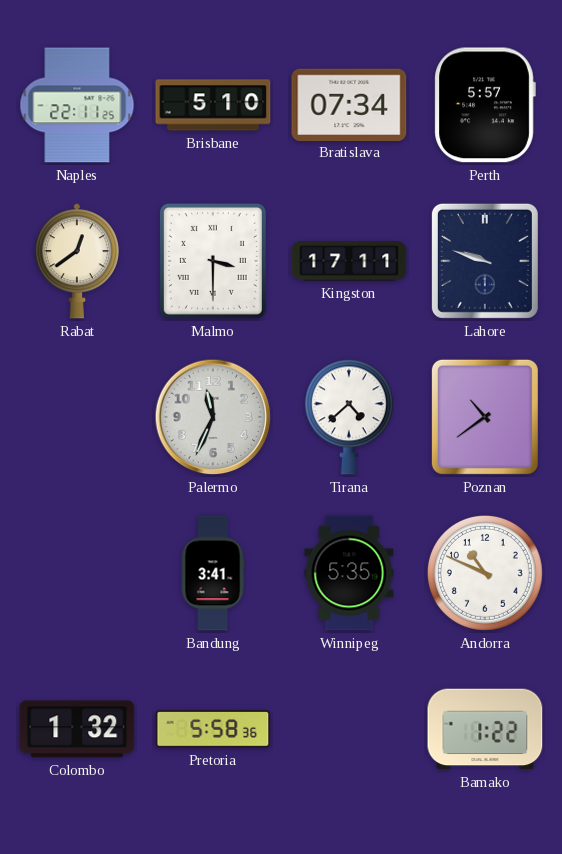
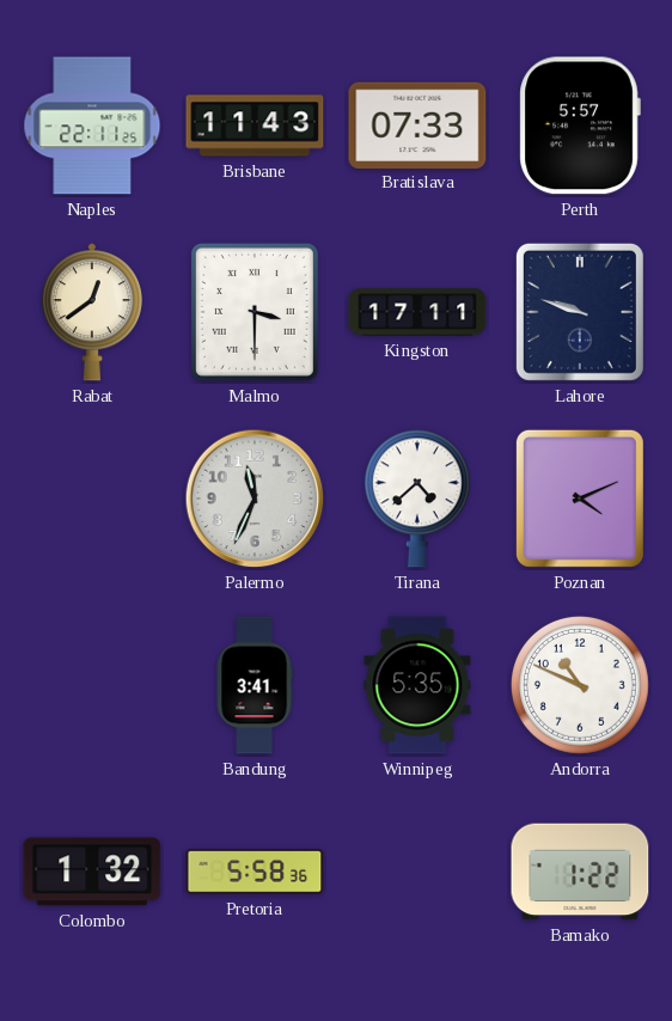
Brisbane: 5:10 -> 11:43 (255, 126)
Bratislava: 07:34 -> 07:33 (417, 124)
Poznan: 10:39 -> 4:11 (580, 499)
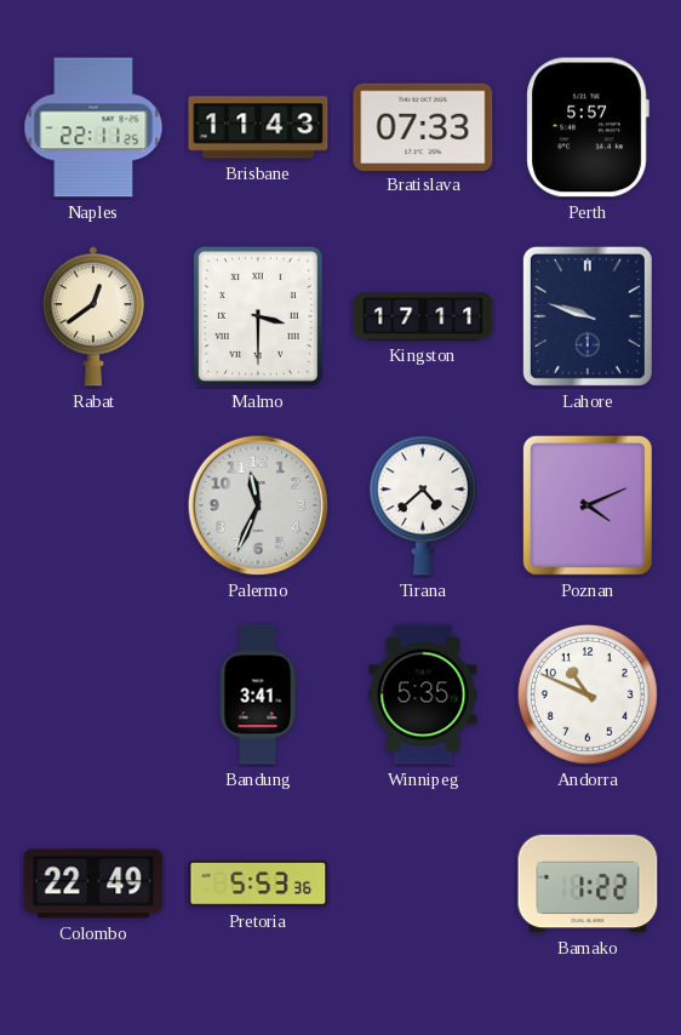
Colombo: 1:32 -> 22:49 (93, 884)
Pretoria: 5:58 -> 5:53 (258, 884)
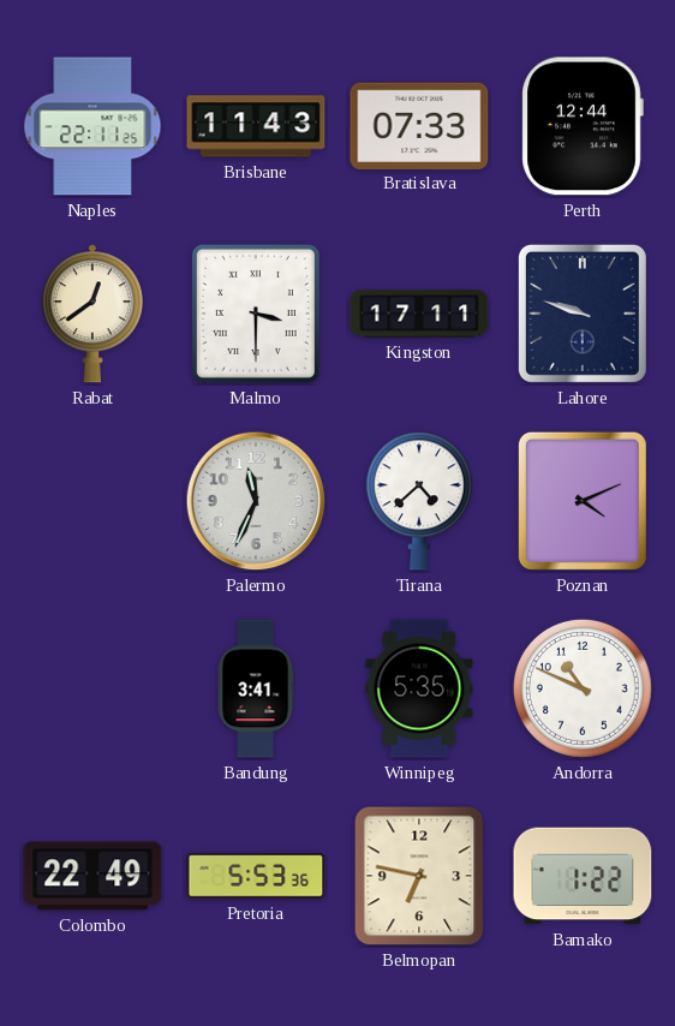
Perth: 5:57 -> 12:44 (583, 126)
Belmopan: none -> 6:47 (419, 876)
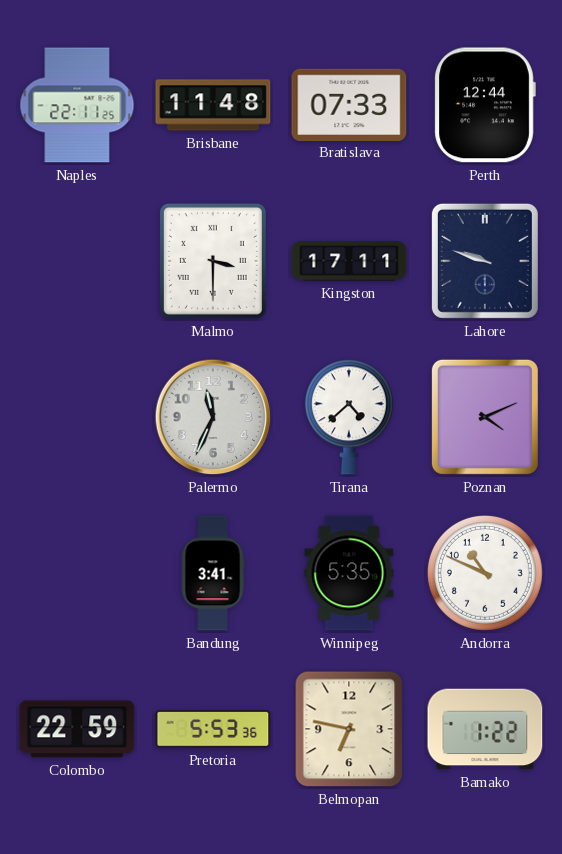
Brisbane: 11:43 -> 11:48 (213, 105)
Rabat: 12:39 -> none (92, 314)
Colombo: 22:49 -> 22:59 (77, 729)
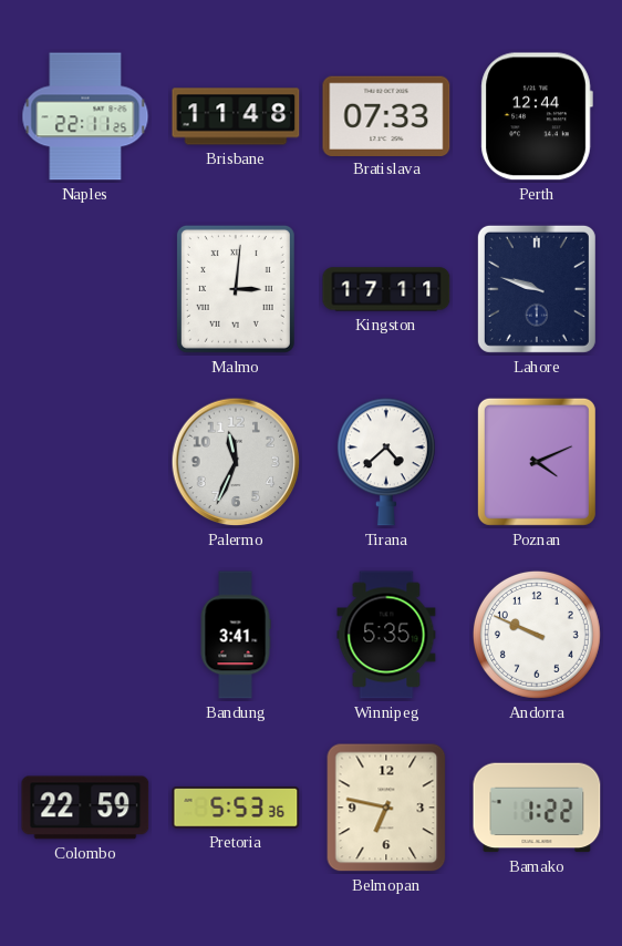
Malmo: 3:30 -> 3:01 (236, 289)
Andorra: 10:49 -> 9:49 (537, 635)
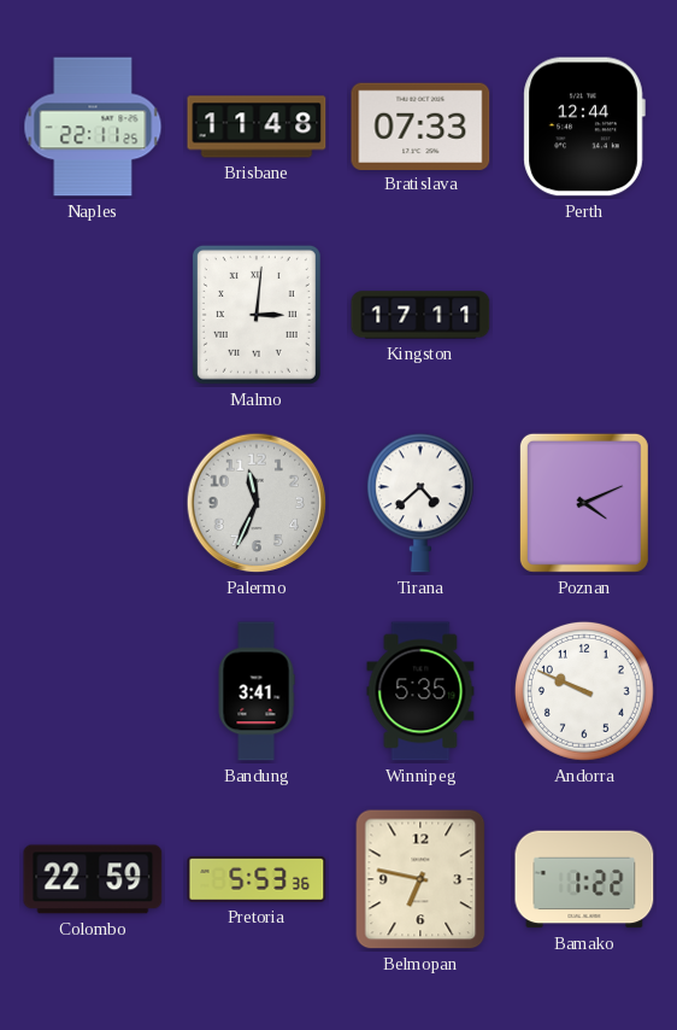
Lahore: 9:48 -> none (537, 289)
